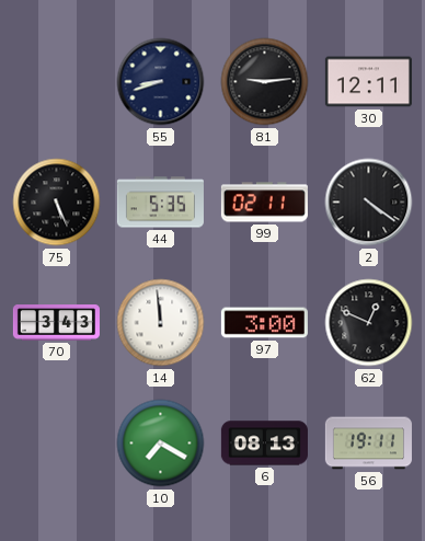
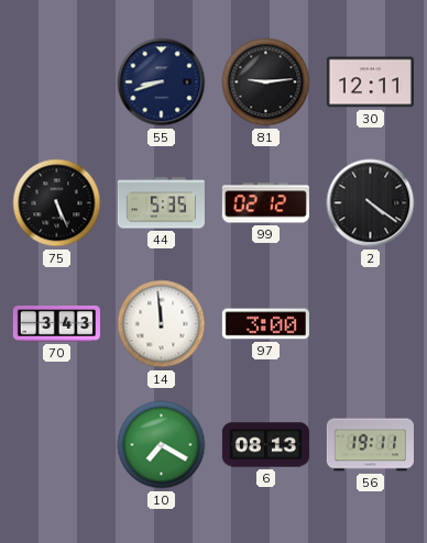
99: 02:11 -> 02:12 (265, 203)
62: 12:49 -> none (369, 323)
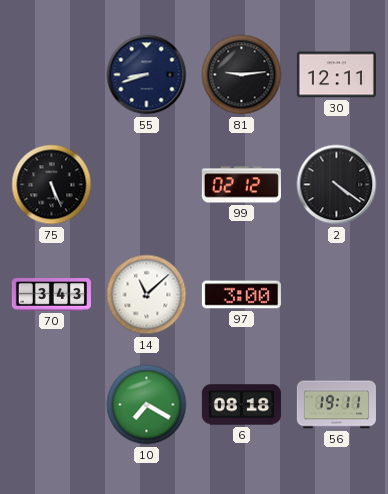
44: 5:35 -> none (161, 203)
14: 11:59 -> 11:08 (147, 295)
6: 08:13 -> 08:18 (241, 405)
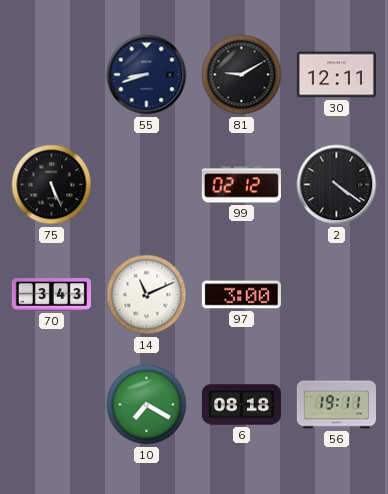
81: 9:14 -> 9:10 (242, 75)
14: 11:08 -> 11:11 (147, 295)
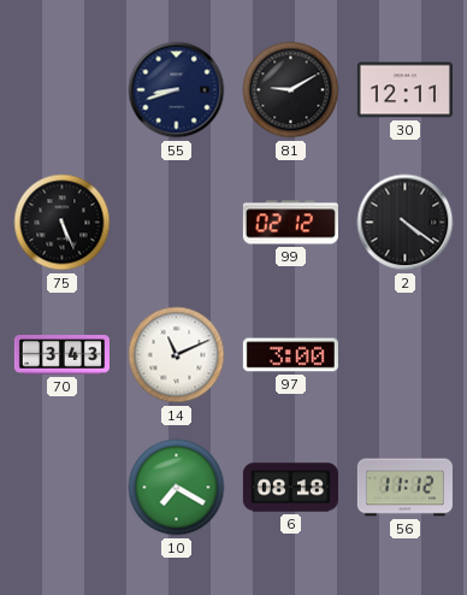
56: 19:11 -> 11:12 (404, 488)
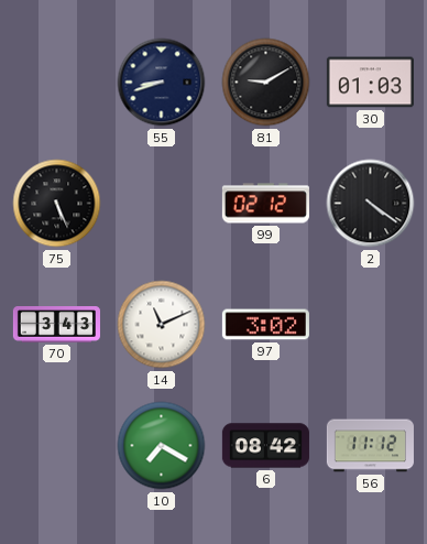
30: 12:11 -> 01:03 (370, 83)
97: 3:00 -> 3:02 (265, 325)
6: 08:18 -> 08:42 (265, 446)
